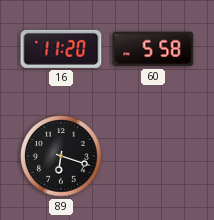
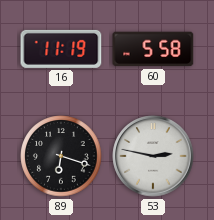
16: 11:20 -> 11:19 (61, 49)
53: none -> 2:47 (153, 156)
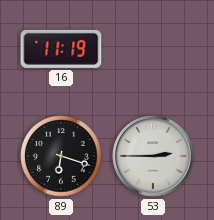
60: 5:58 -> none (153, 49)
53: 2:47 -> 2:45 (153, 156)
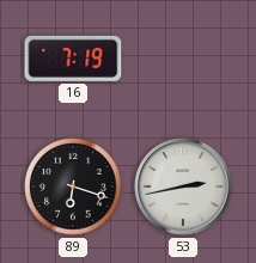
16: 11:19 -> 7:19 (73, 59)
53: 2:45 -> 2:43 (183, 186)
